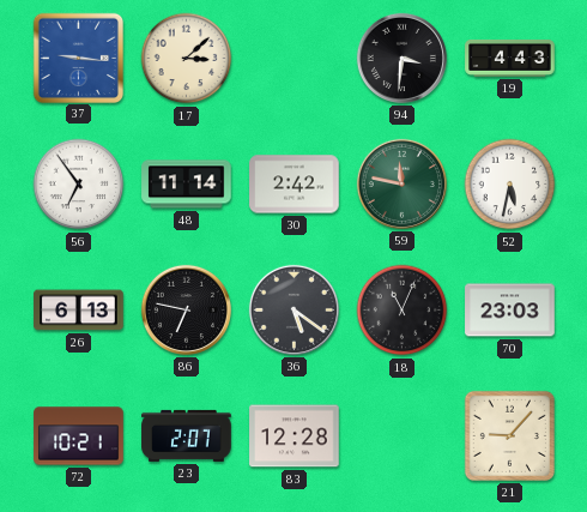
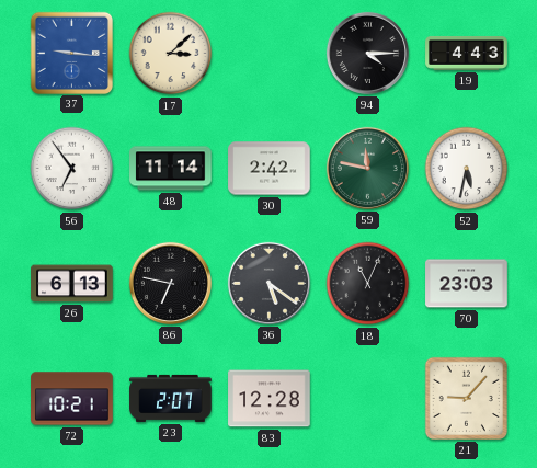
94: 3:31 -> 4:15 (367, 53)
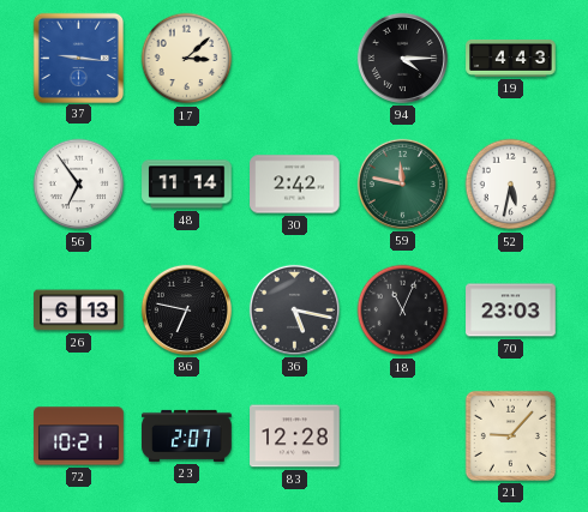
36: 5:21 -> 5:17 (294, 309)
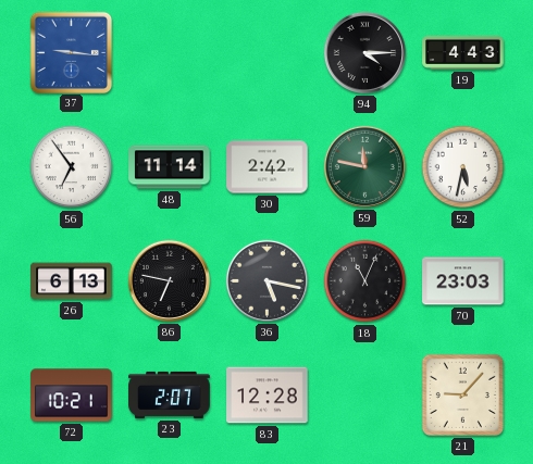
17: 3:08 -> none (187, 59)
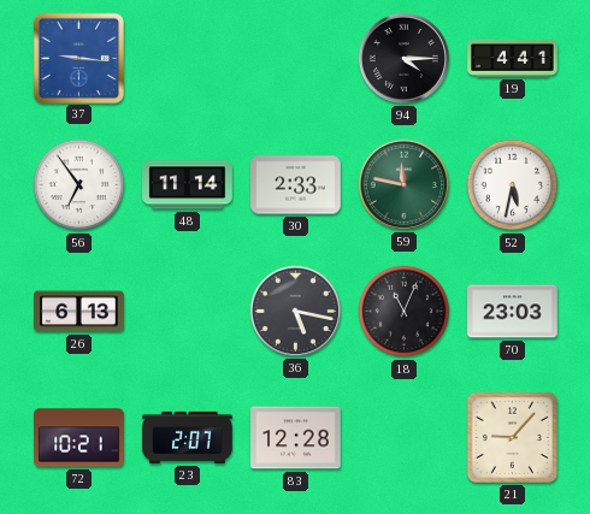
19: 4:43 -> 4:41 (513, 58)
30: 2:42 -> 2:33 (296, 185)
86: 6:47 -> none (169, 280)
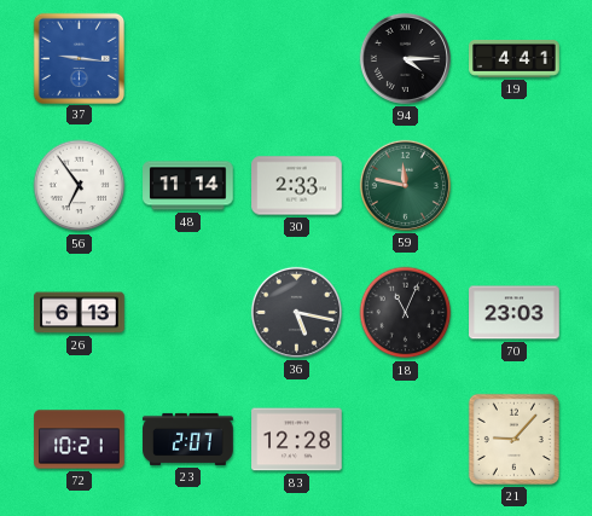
52: 5:32 -> none (513, 185)
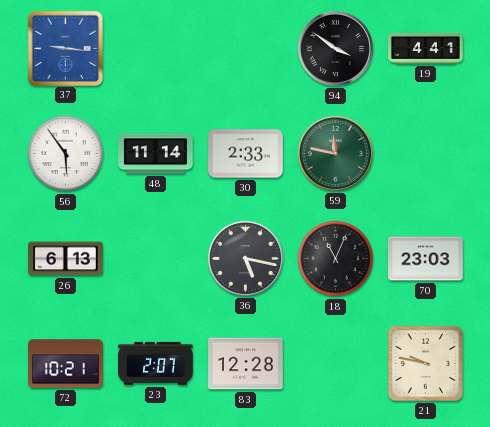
94: 4:15 -> 3:51 (335, 48)
56: 6:54 -> 5:54 (66, 154)
21: 9:07 -> 9:47 (425, 363)
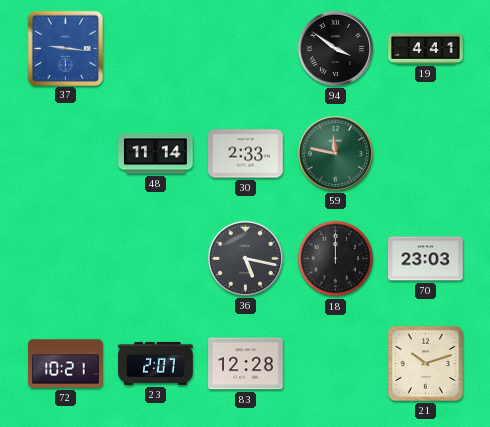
56: 5:54 -> none (66, 154)
26: 6:13 -> none (66, 259)
18: 11:04 -> 12:00 (336, 259)
21: 9:47 -> 10:12 (425, 363)
